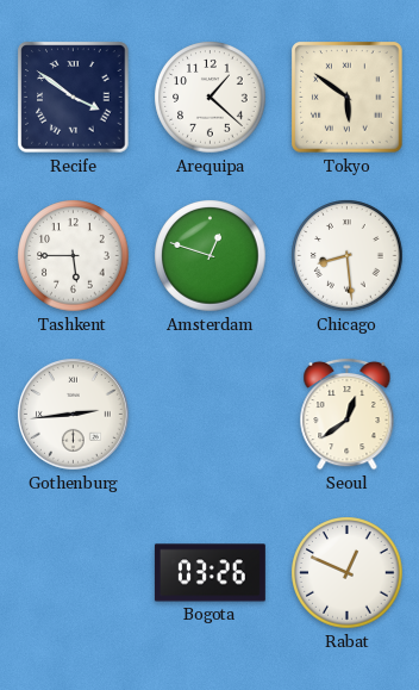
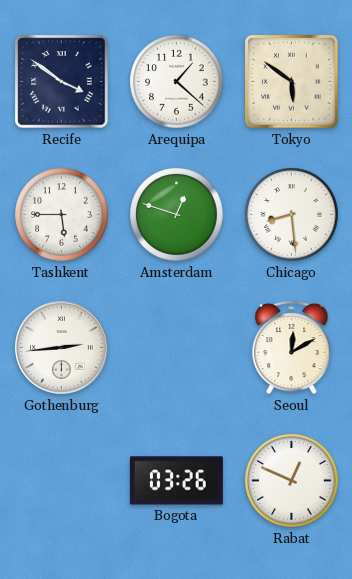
Seoul: 12:39 -> 12:10 (292, 347)
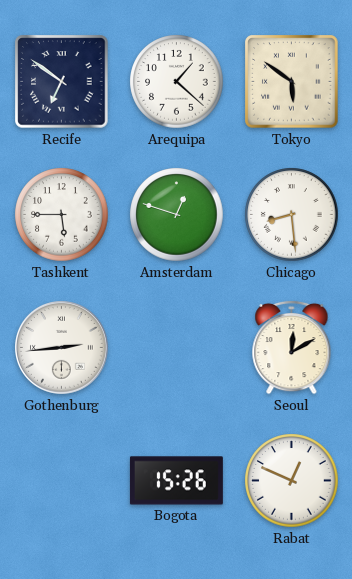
Recife: 3:51 -> 6:51 (62, 82)
Bogota: 03:26 -> 15:26 (176, 481)
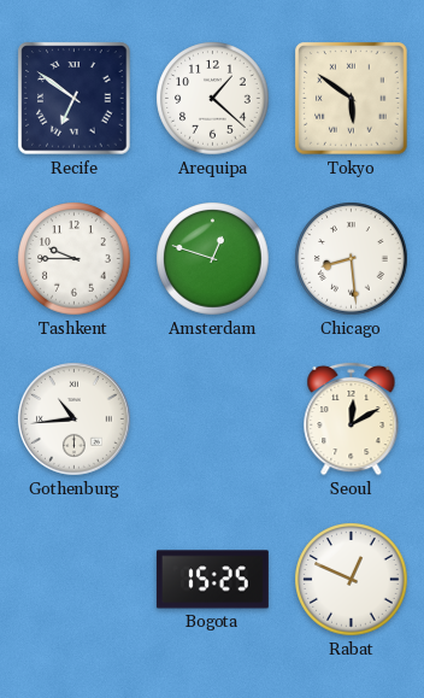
Tashkent: 5:45 -> 9:45 (75, 259)
Gothenburg: 2:44 -> 10:44 (75, 420)
Bogota: 15:26 -> 15:25 (212, 580)
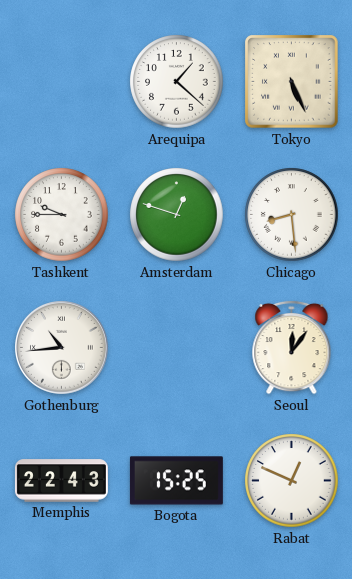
Recife: 6:51 -> none (75, 99)
Tokyo: 5:51 -> 5:26 (292, 82)
Seoul: 12:10 -> 12:06 (292, 347)
Memphis: none -> 22:43 (61, 481)
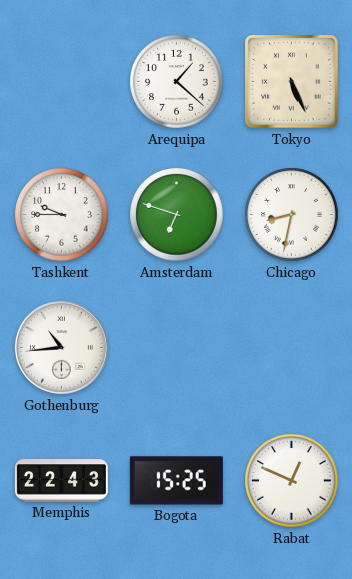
Amsterdam: 12:48 -> 6:48 (177, 215)
Chicago: 8:29 -> 8:32 (292, 215)
Seoul: 12:06 -> none (292, 347)
